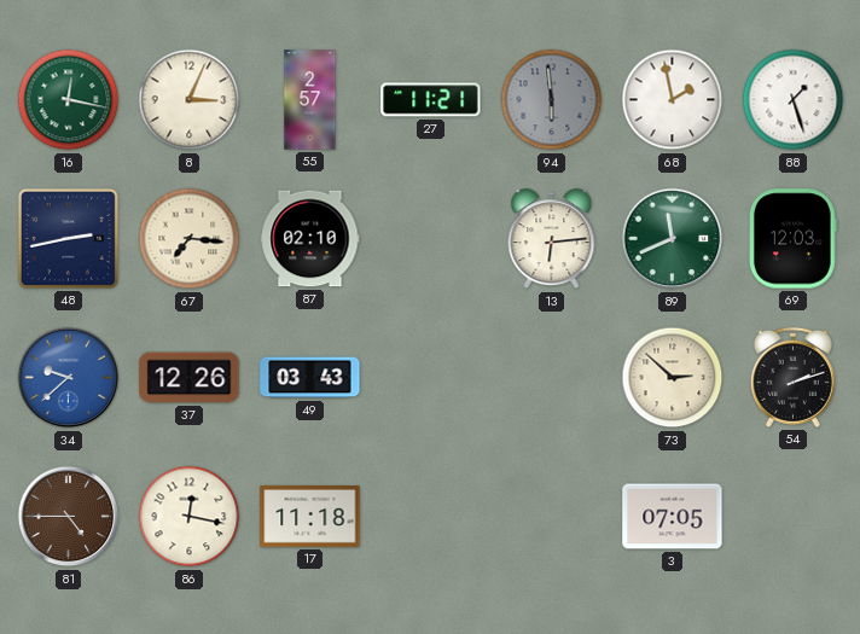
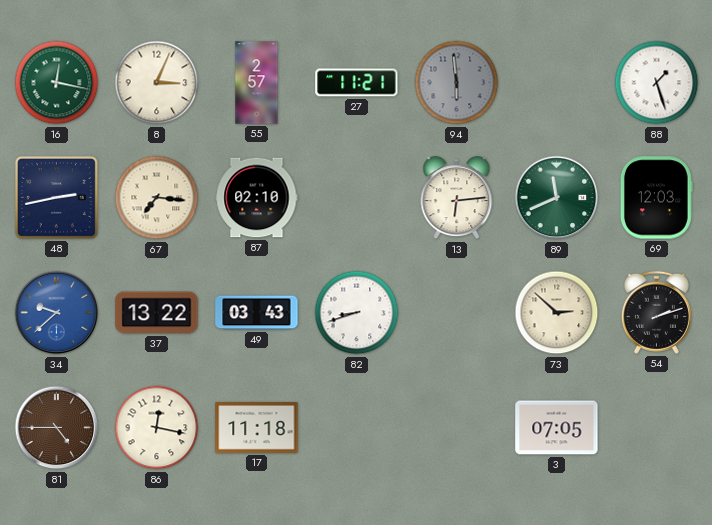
68: 1:58 -> none (673, 100)
37: 12:26 -> 13:22 (157, 313)
82: none -> 8:42 (357, 313)
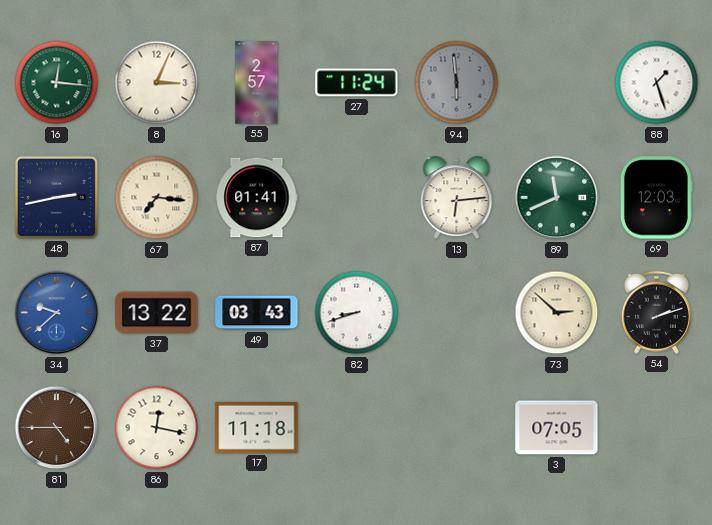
16: 12:17 -> 12:16 (57, 83)
27: 11:21 -> 11:24 (357, 83)
87: 02:10 -> 01:41 (257, 198)
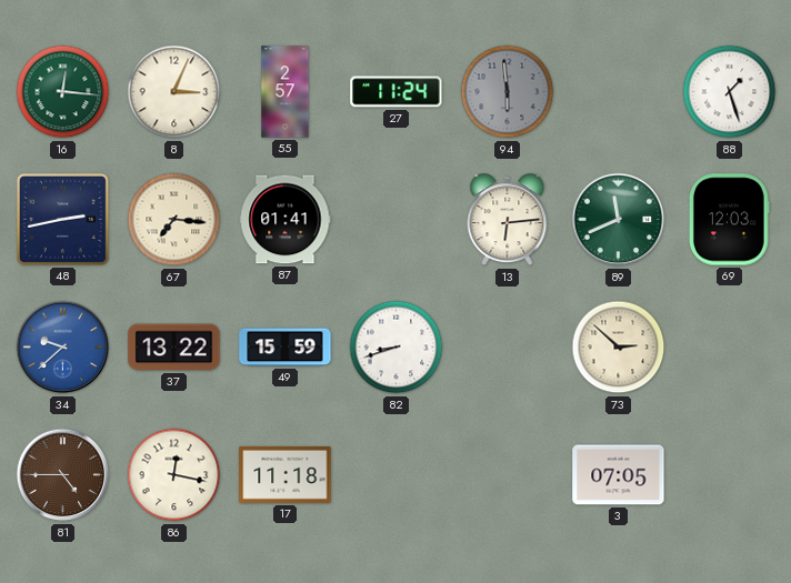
49: 03:43 -> 15:59 (286, 348)
54: 2:12 -> none (656, 312)
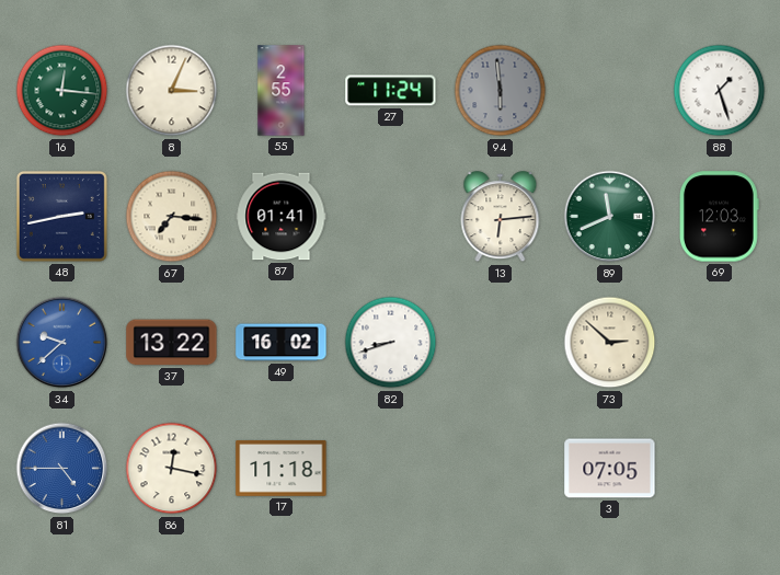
55: 2:57 -> 2:55 (282, 91)
49: 15:59 -> 16:02 (282, 343)
81 dial: brown -> blue (62, 469)
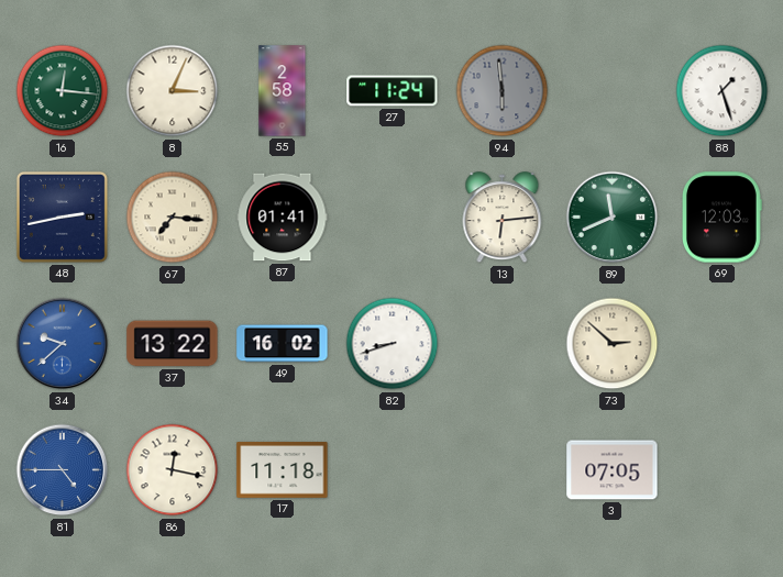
55: 2:55 -> 2:58 (283, 91)
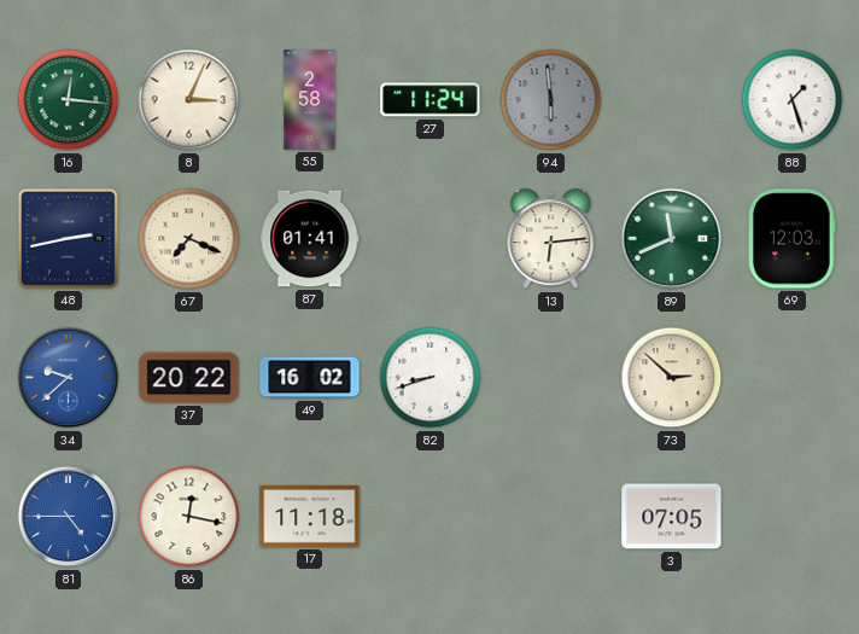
67: 7:16 -> 7:19 (189, 239)
37: 13:22 -> 20:22 (189, 378)
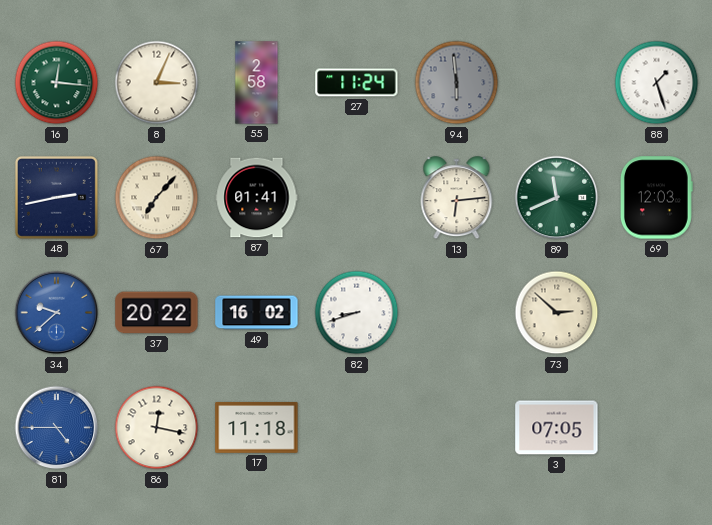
67: 7:19 -> 7:07 (157, 198)
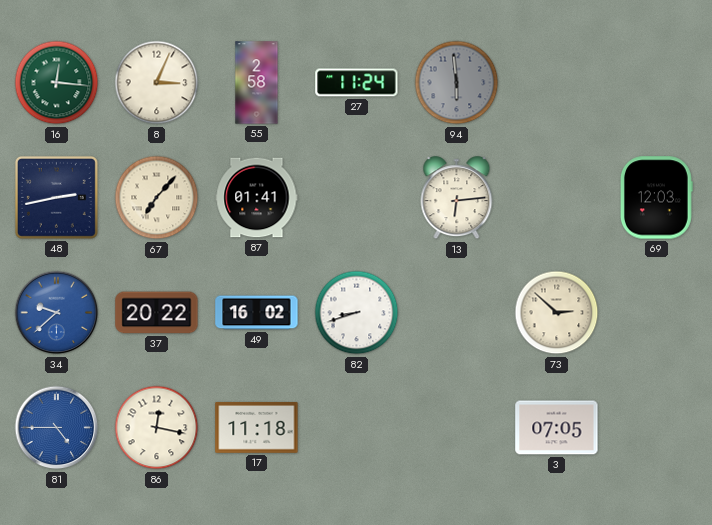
88: 1:27 -> none (657, 83)
89: 11:41 -> none (557, 198)
